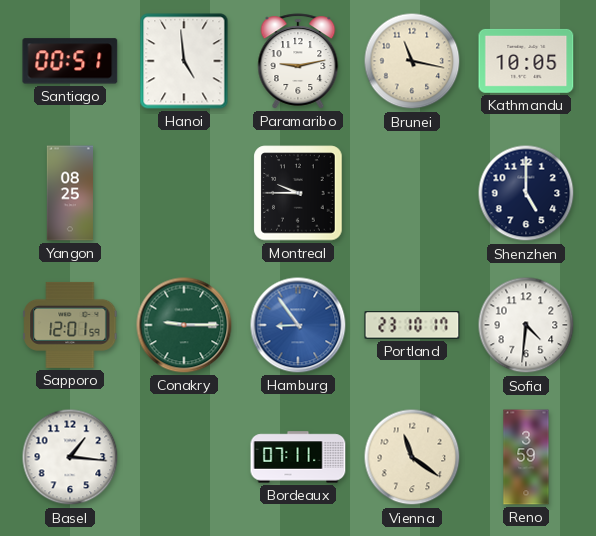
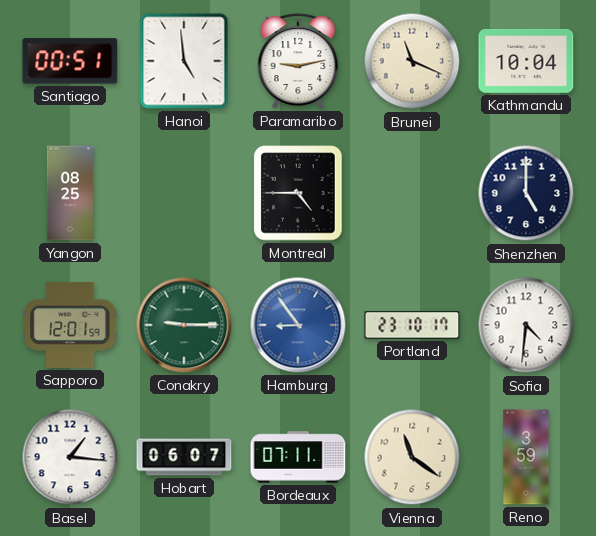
Brunei: 11:17 -> 11:19 (412, 61)
Kathmandu: 10:05 -> 10:04 (526, 61)
Montreal: 9:45 -> 4:45 (298, 193)
Hobart: none -> 06:07 (184, 457)
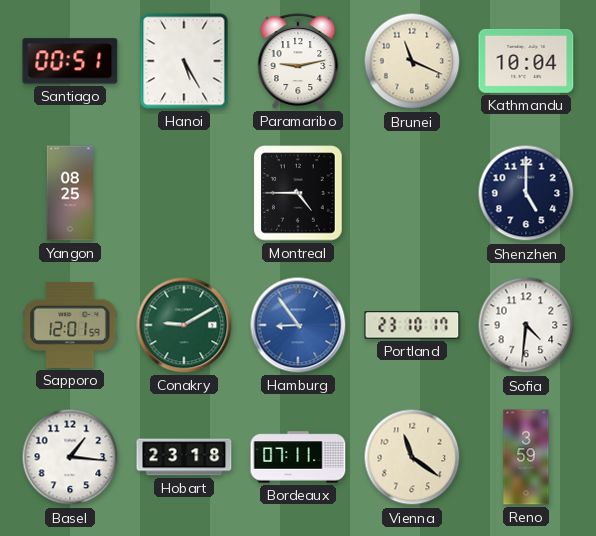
Hanoi: 4:59 -> 5:25 (184, 61)
Conakry: 9:15 -> 9:10 (184, 325)
Hobart: 06:07 -> 23:18 (184, 457)
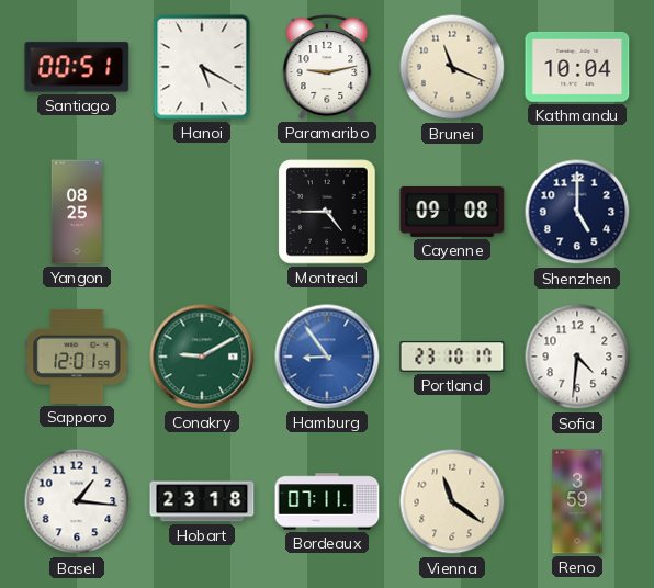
Hanoi: 5:25 -> 5:20 (202, 67)
Cayenne: none -> 09:08 (452, 212)
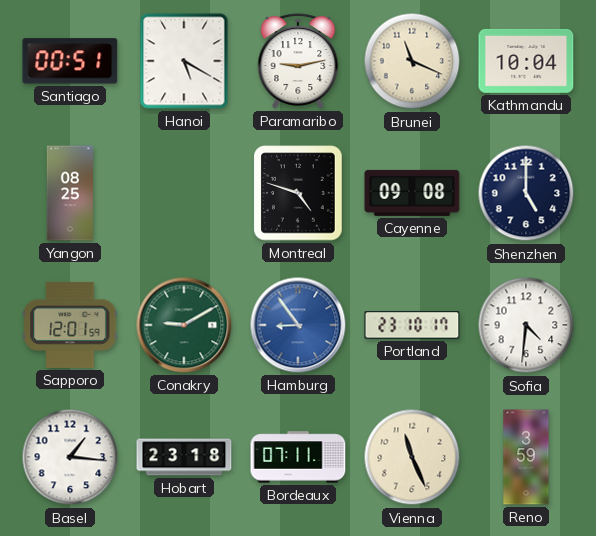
Montreal: 4:45 -> 4:48 (298, 193)
Vienna: 11:21 -> 11:26 (412, 457)
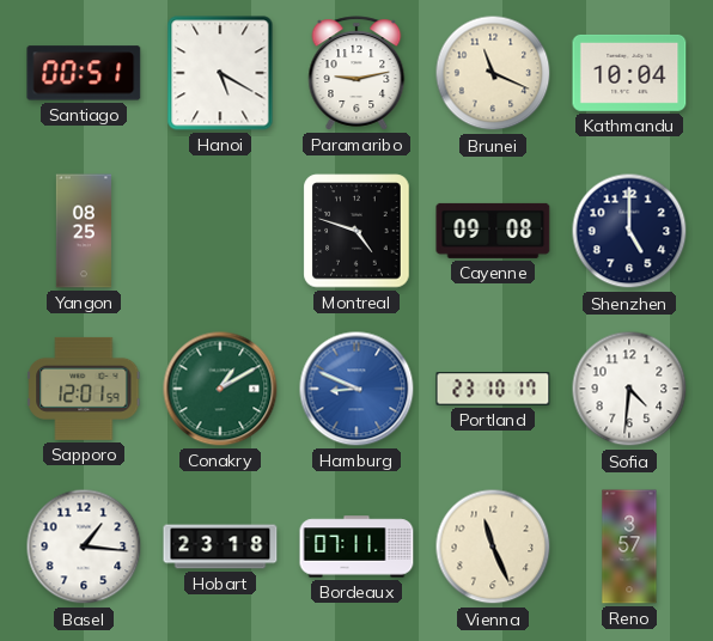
Conakry: 9:10 -> 1:10 (220, 389)
Hamburg: 8:54 -> 8:49 (356, 389)
Reno: 3:59 -> 3:57 (629, 547)
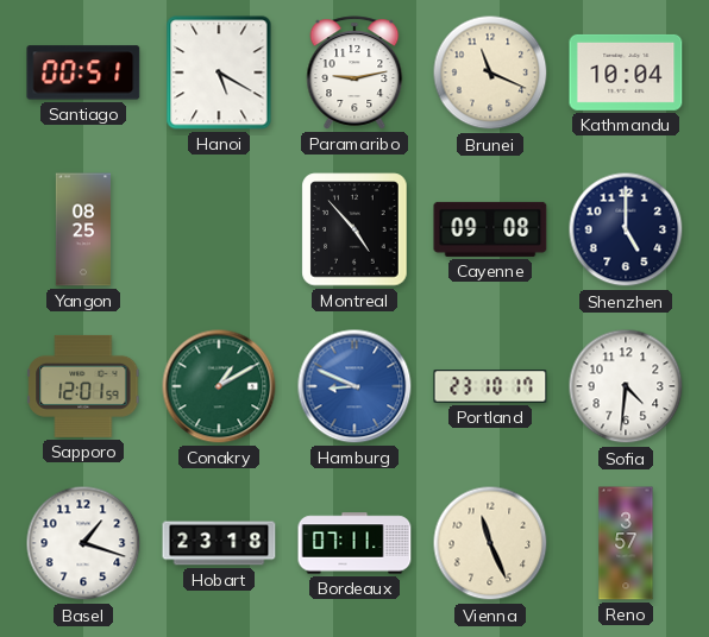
Montreal: 4:48 -> 4:53 (354, 229)
Basel: 1:16 -> 1:18 (83, 543)
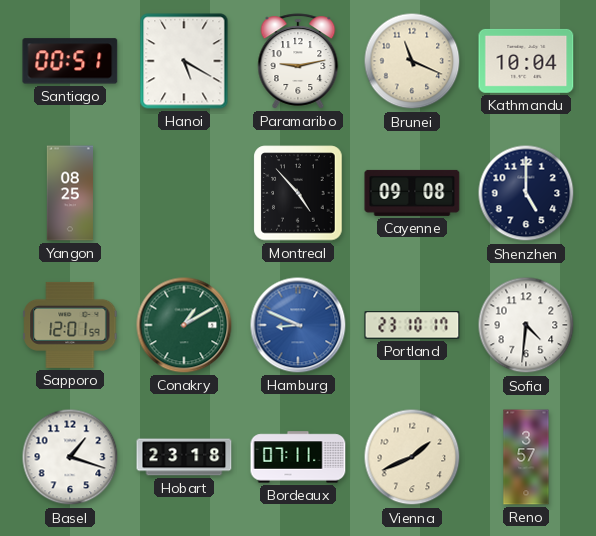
Vienna: 11:26 -> 1:41 (412, 457)
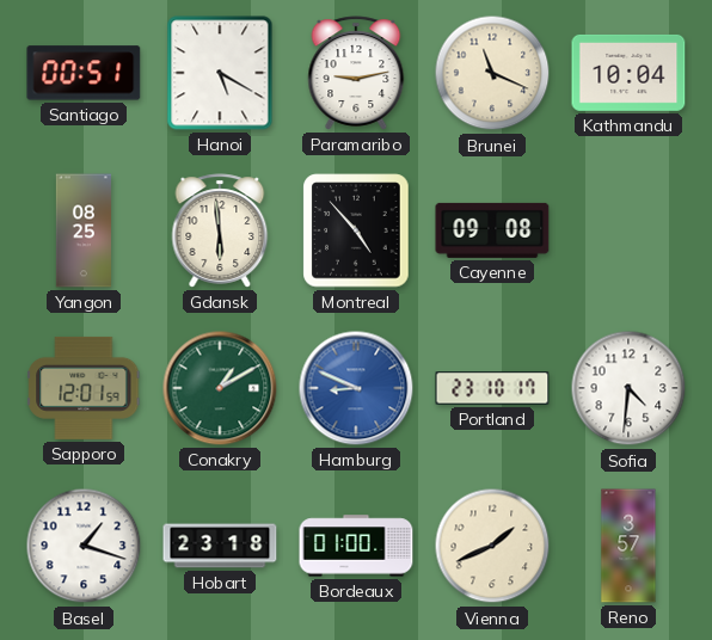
Gdansk: none -> 5:59 (220, 230)
Shenzhen: 5:00 -> none (526, 193)
Bordeaux: 07:11 -> 01:00 (356, 546)
